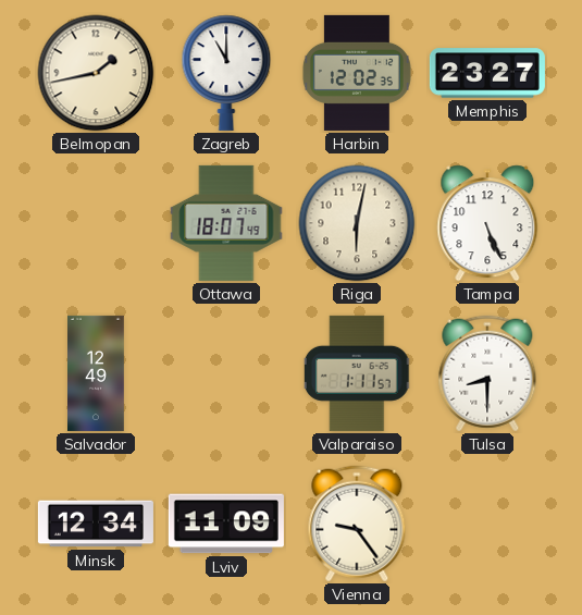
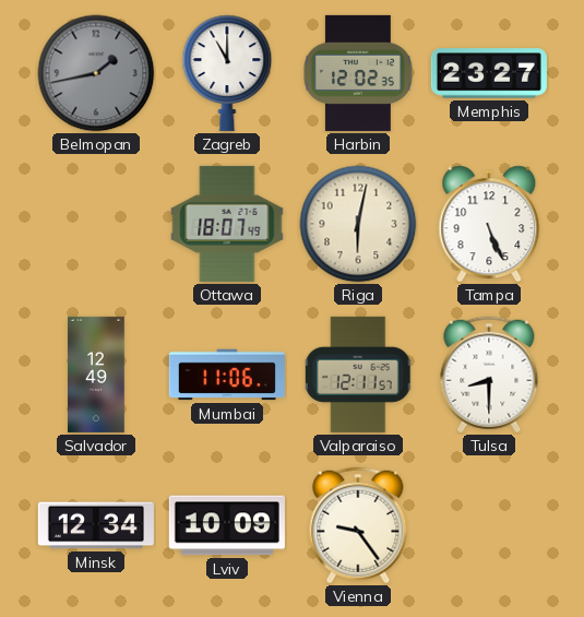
Belmopan dial: cream -> grey (96, 73)
Mumbai: none -> 11:06 (227, 375)
Valparaiso: 1:11 -> 12:11 (358, 375)
Lviv: 11:09 -> 10:09 (227, 525)
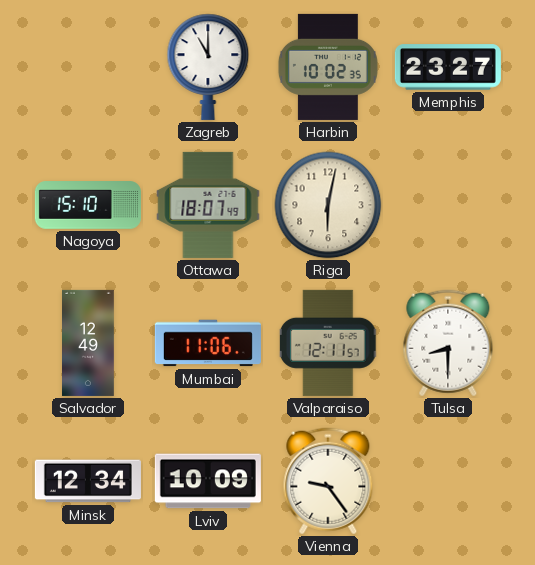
Belmopan: 1:43 -> none (96, 73)
Harbin: 12:02 -> 10:02 (328, 67)
Nagoya: none -> 15:10 (88, 205)
Tampa: 5:26 -> none (489, 224)
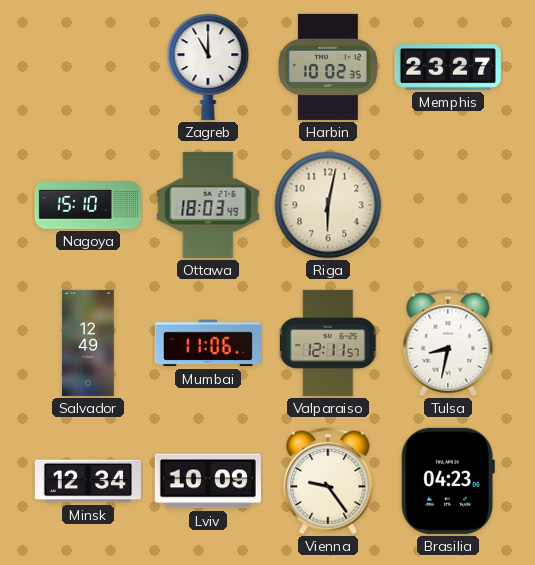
Ottawa: 18:07 -> 18:03 (208, 205)
Tulsa: 8:30 -> 8:32 (448, 343)
Brasilia: none -> 04:23 (448, 481)
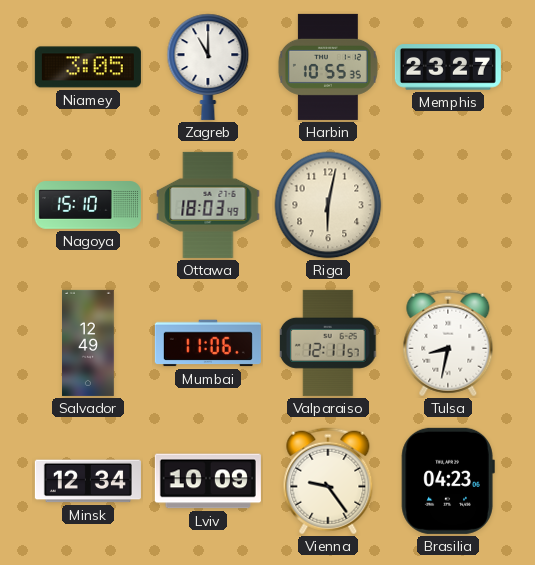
Niamey: none -> 3:05 (88, 67)
Harbin: 10:02 -> 10:55 (328, 67)
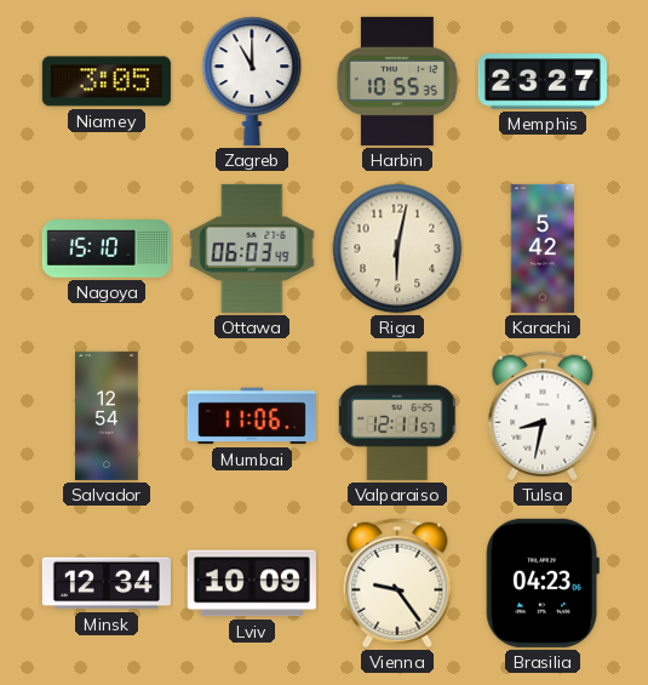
Ottawa: 18:03 -> 06:03 (252, 249)
Karachi: none -> 5:42 (543, 249)
Salvador: 12:49 -> 12:54 (108, 416)
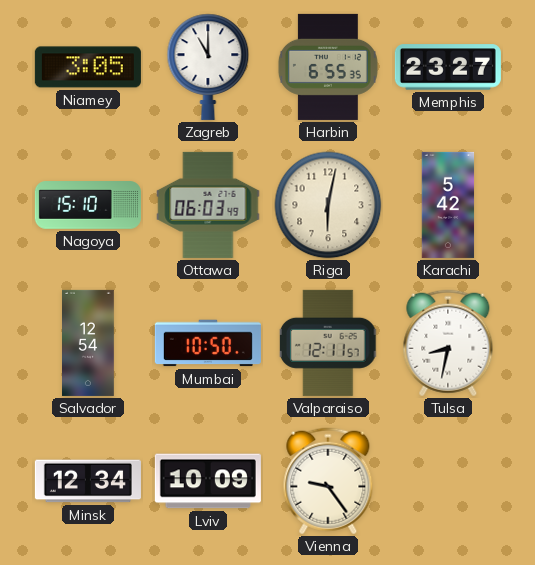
Harbin: 10:55 -> 6:55 (328, 67)
Mumbai: 11:06 -> 10:50 (208, 343)
Brasilia: 04:23 -> none (543, 583)
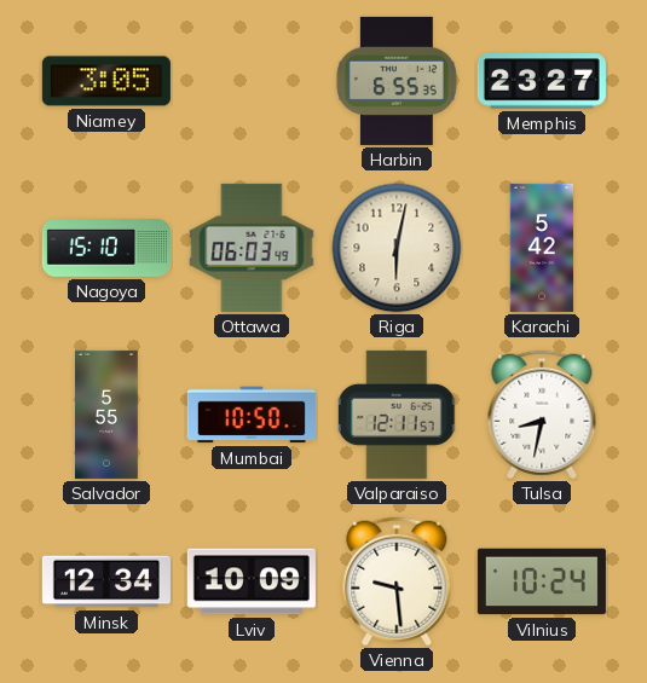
Zagreb: 11:00 -> none (208, 67)
Salvador: 12:54 -> 5:55 (108, 415)
Vienna: 9:24 -> 9:29 (397, 581)
Vilnius: none -> 10:24 (542, 581)
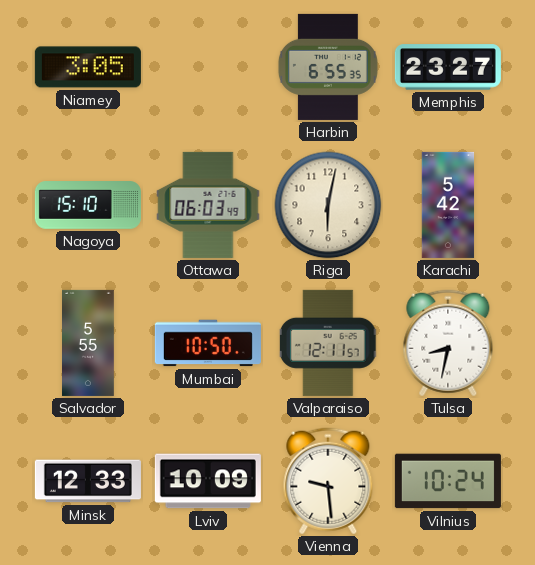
Minsk: 12:34 -> 12:33 (88, 481)
